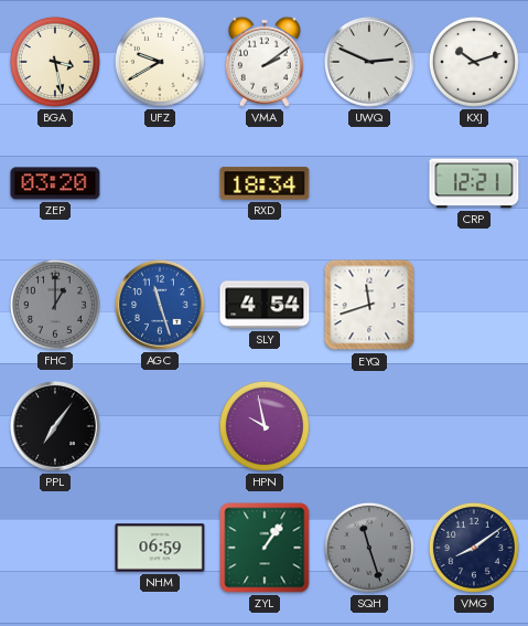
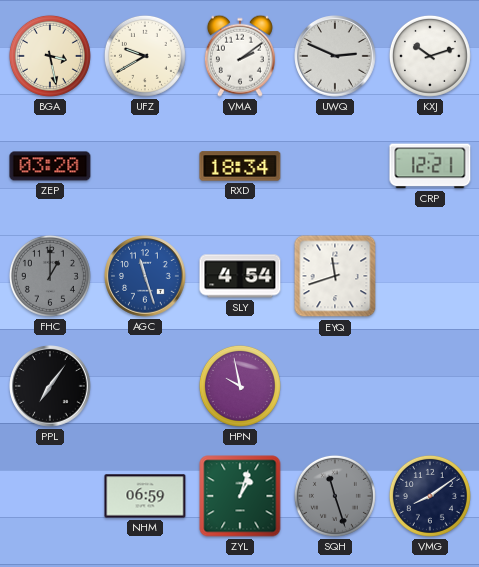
ZYL: 1:06 -> 1:03 (240, 496)
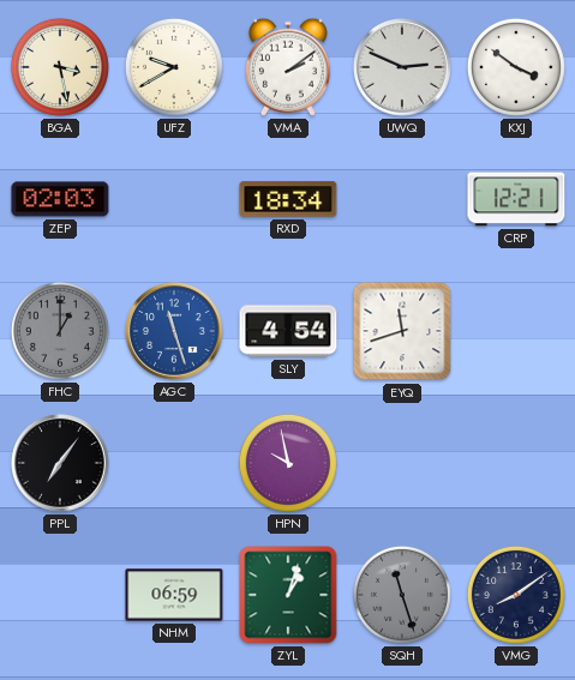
KXJ: 10:12 -> 3:51 (516, 67)
ZEP: 03:20 -> 02:03 (60, 199)
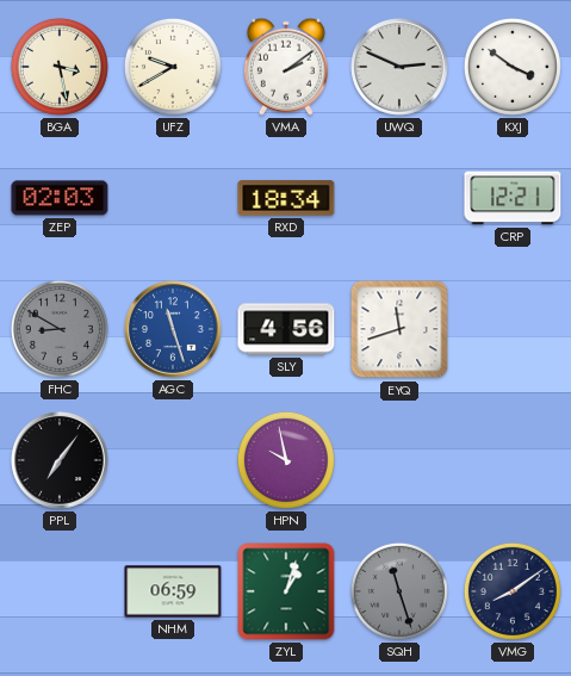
FHC: 1:00 -> 8:50 (60, 329)
SLY: 4:54 -> 4:56 (286, 329)
